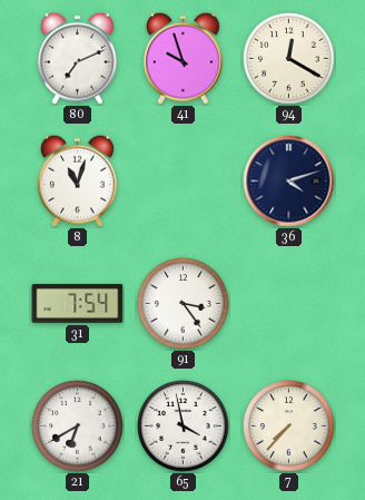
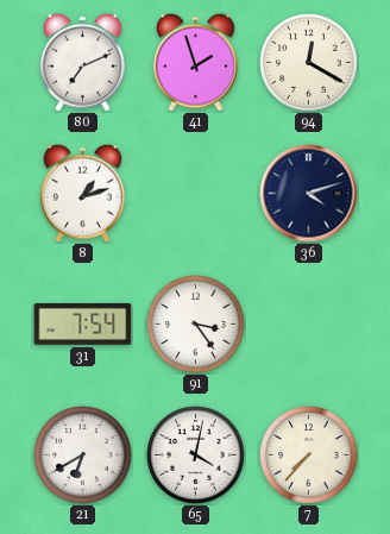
41: 9:57 -> 1:57 (195, 62)
8: 11:03 -> 1:12 (82, 193)
65: 3:58 -> 4:02 (196, 456)
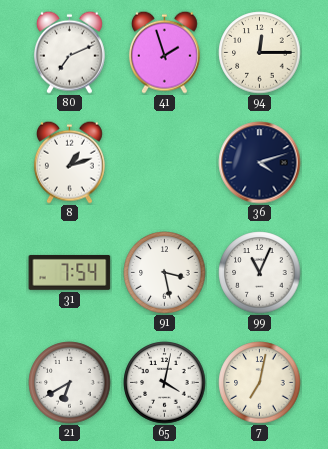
94: 12:20 -> 12:15 (260, 53)
91: 3:24 -> 3:28 (165, 273)
99: none -> 11:04 (260, 273)
7: 7:37 -> 7:02 (260, 383)
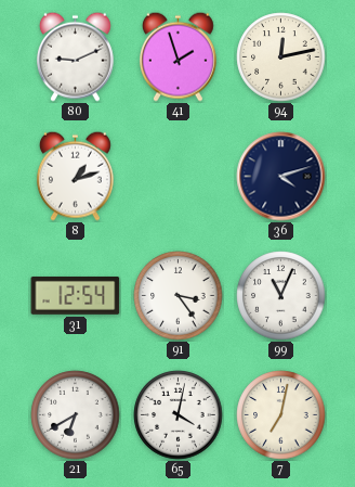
80: 7:11 -> 9:11 (75, 56)
94: 12:15 -> 12:13 (281, 57)
31: 7:54 -> 12:54 (76, 295)
91: 3:28 -> 3:24 (179, 296)
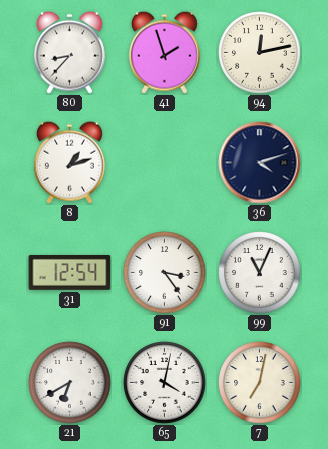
80: 9:11 -> 8:37 (69, 52)
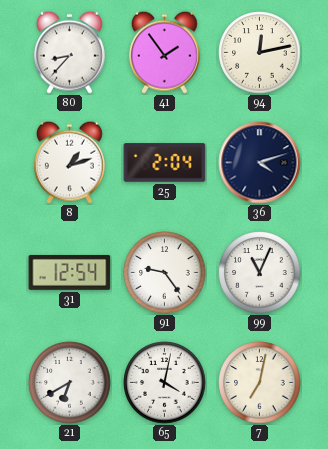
41: 1:57 -> 1:54 (164, 52)
25: none -> 2:04 (165, 163)
91: 3:24 -> 9:24 (165, 273)
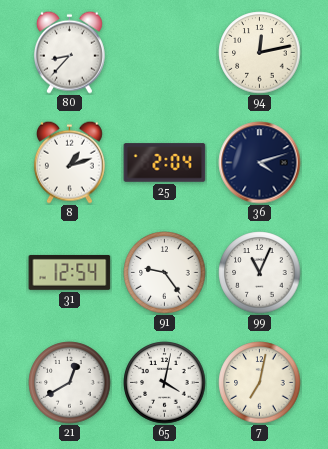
41: 1:54 -> none (164, 52)
21: 6:40 -> 12:40 (70, 383)
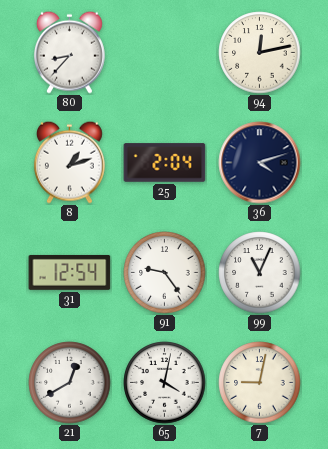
7: 7:02 -> 9:02 (260, 383)
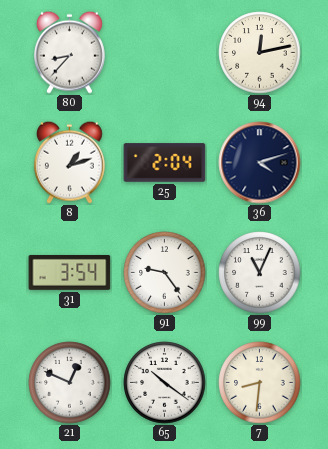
31: 12:54 -> 3:54 (70, 272)
21: 12:40 -> 12:49 (70, 383)
65: 4:02 -> 10:21 (165, 383)
7: 9:02 -> 8:31 (260, 383)
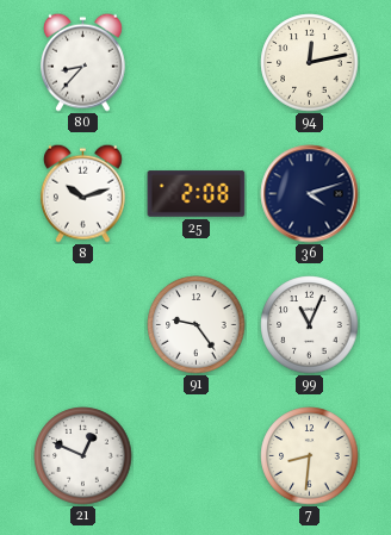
8: 1:12 -> 10:12 (82, 193)
25: 2:04 -> 2:08 (197, 194)
31: 3:54 -> none (70, 272)
65: 10:21 -> none (165, 383)
